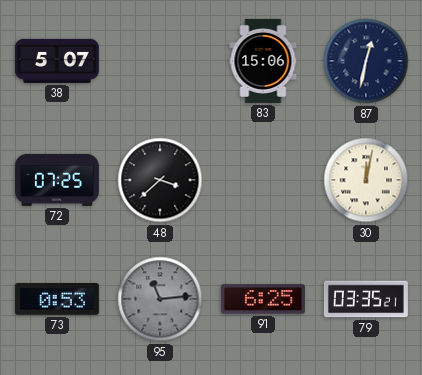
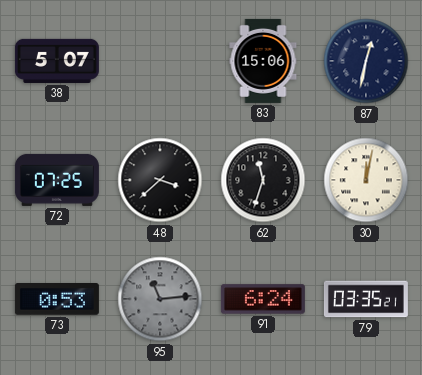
62: none -> 11:33 (263, 180)
91: 6:25 -> 6:24 (263, 299)
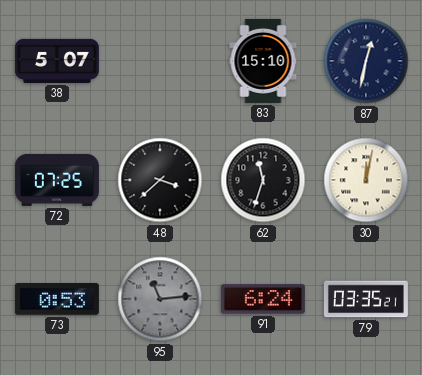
83: 15:06 -> 15:10 (263, 61)
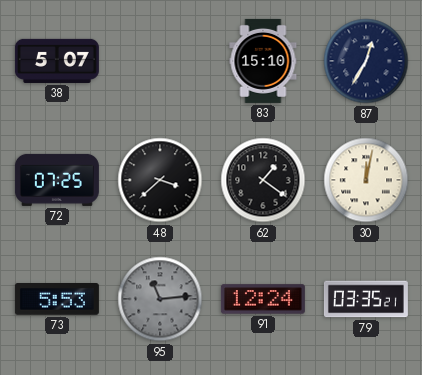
87: 12:32 -> 12:35 (366, 61)
62: 11:33 -> 1:21 (263, 180)
73: 0:53 -> 5:53 (57, 300)
91: 6:24 -> 12:24 (263, 299)
